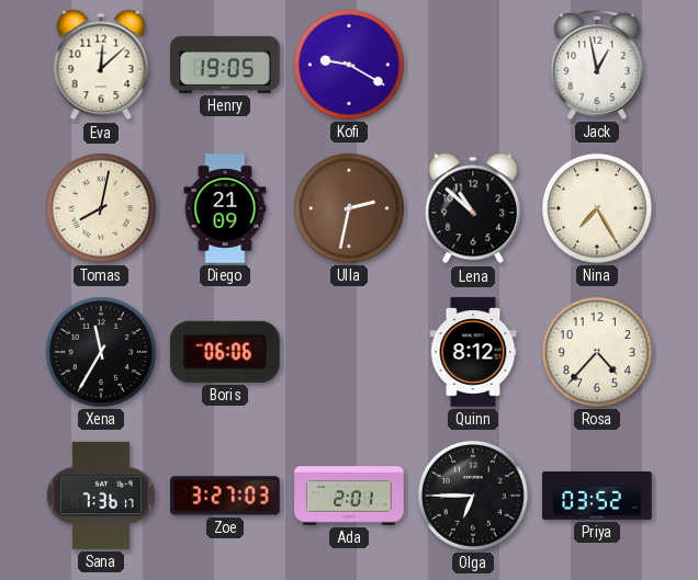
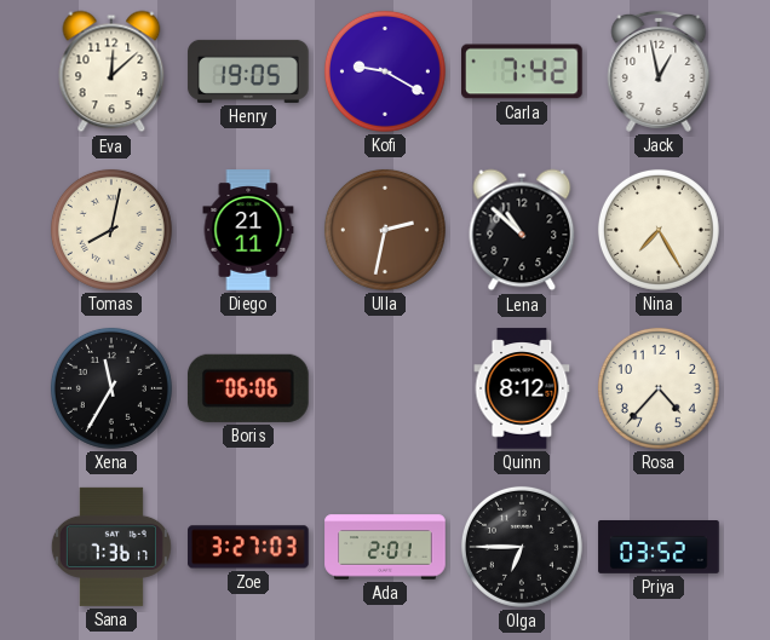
Carla: none -> 7:42 (523, 71)
Diego: 21:09 -> 21:11 (248, 230)
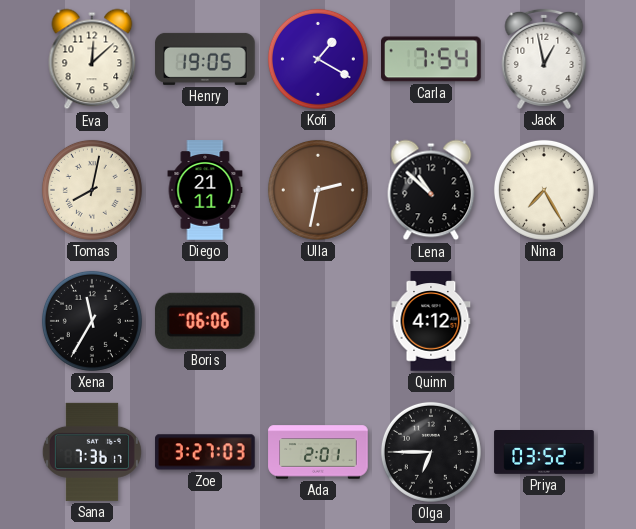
Kofi: 9:20 -> 1:20 (318, 59)
Carla: 7:42 -> 7:54 (432, 59)
Quinn: 8:12 -> 4:12 (431, 321)
Rosa: 4:37 -> none (659, 388)
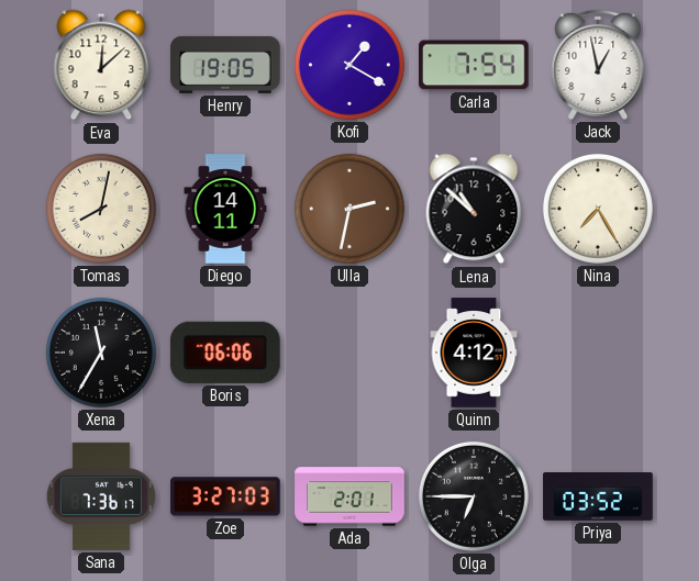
Diego: 21:11 -> 14:11 (225, 209)
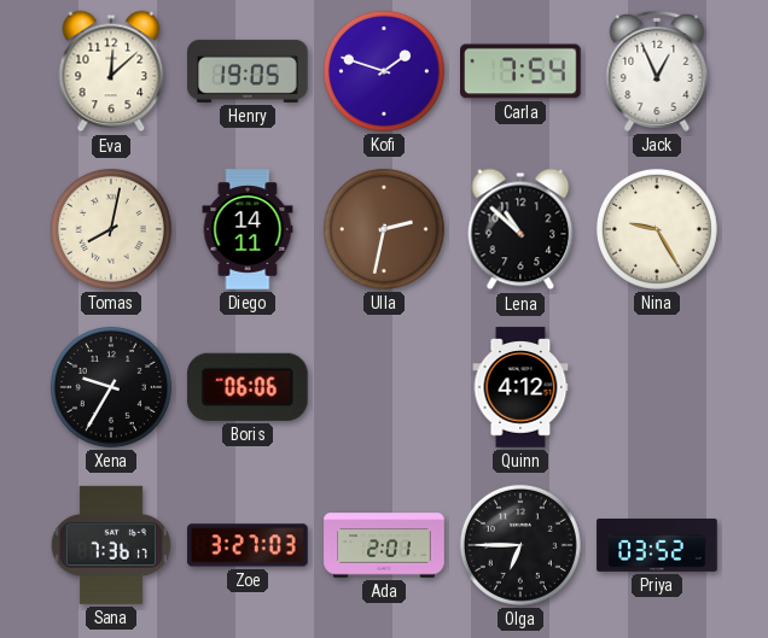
Kofi: 1:20 -> 1:48 (384, 71)
Jack: 12:58 -> 12:56 (657, 71)
Nina: 7:25 -> 9:25 (657, 229)
Xena: 11:35 -> 9:35 (111, 387)
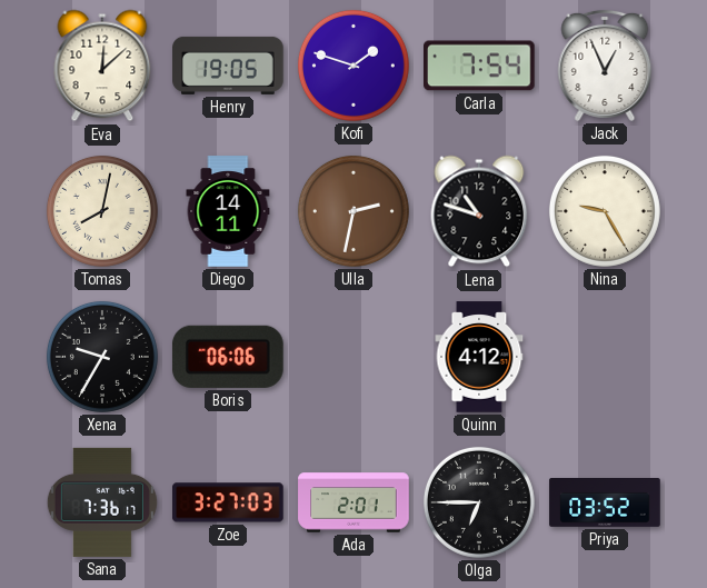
Lena: 10:52 -> 10:48 (479, 211)
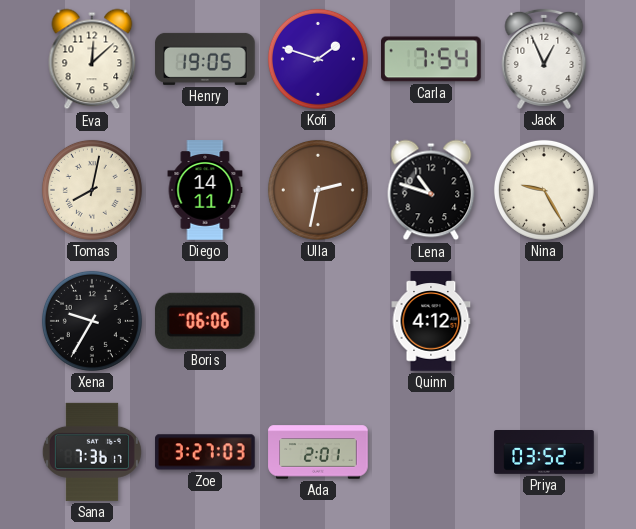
Olga: 6:45 -> none (479, 502)
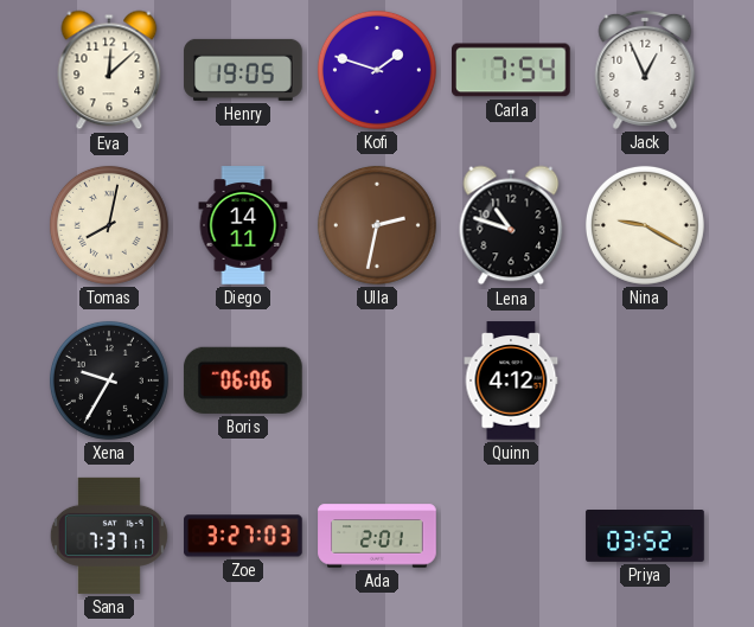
Nina: 9:25 -> 9:20 (645, 225)
Sana: 7:36 -> 7:37 (109, 536)
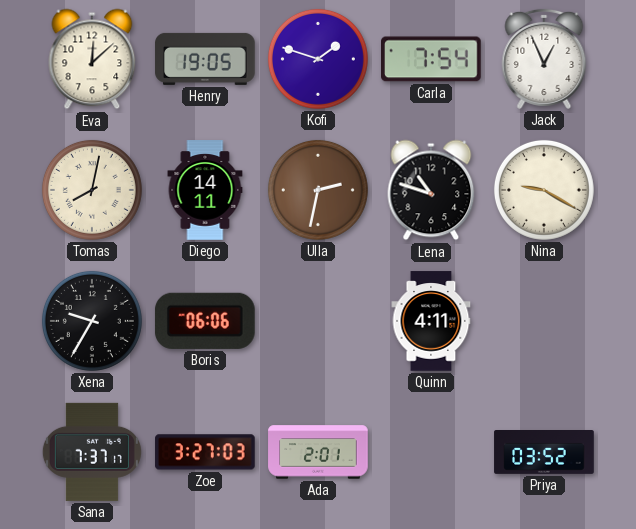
Quinn: 4:12 -> 4:11 (431, 321)
